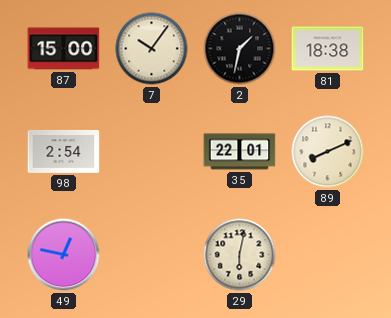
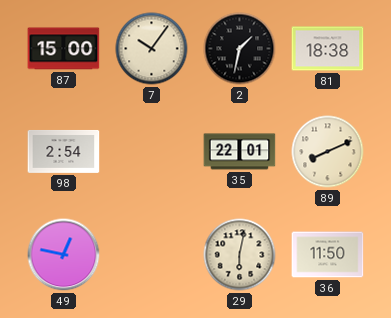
36: none -> 11:50 (328, 255)
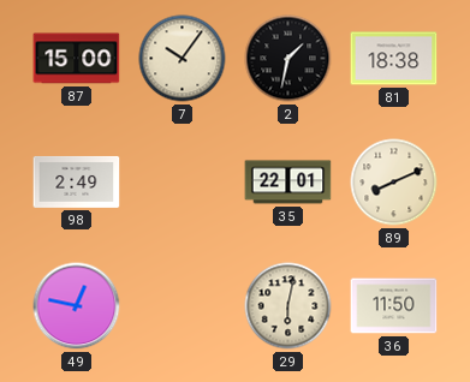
98: 2:54 -> 2:49 (77, 181)
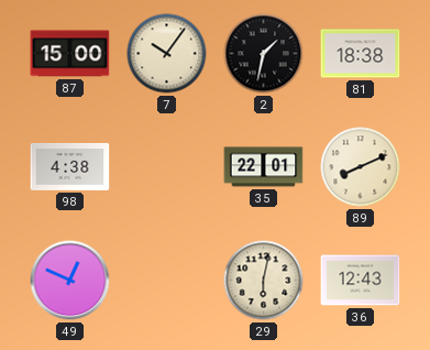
98: 2:49 -> 4:38 (70, 166)
49: 12:47 -> 12:49 (70, 281)
36: 11:50 -> 12:43 (361, 281)
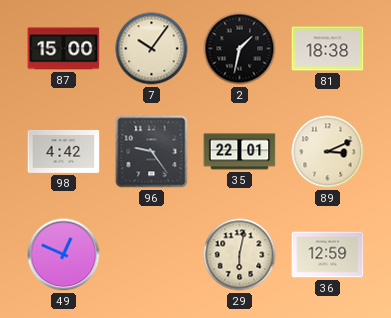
98: 4:38 -> 4:42 (64, 151)
96: none -> 9:24 (152, 152)
89: 8:11 -> 3:11 (328, 152)
36: 12:43 -> 12:59 (328, 255)
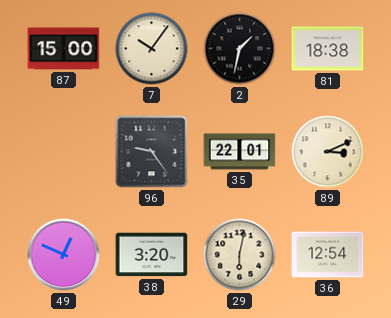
98: 4:42 -> none (64, 151)
38: none -> 3:20 (152, 255)
36: 12:59 -> 12:54 (328, 255)
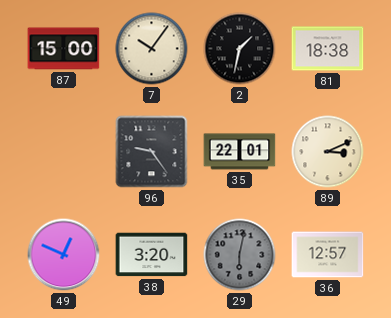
29 dial: cream -> grey (240, 255)
36: 12:54 -> 12:57 (328, 255)
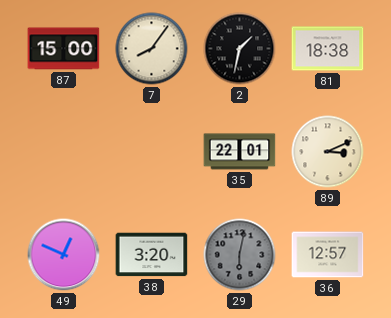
7: 10:06 -> 8:06 (152, 49)
96: 9:24 -> none (152, 152)
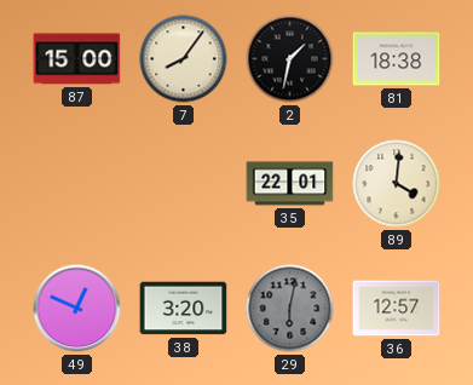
89: 3:11 -> 4:01 (397, 184)
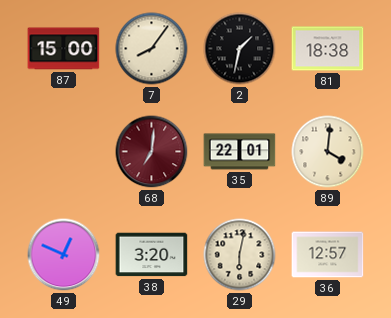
68: none -> 7:01 (152, 152)
29 dial: grey -> cream (240, 255)
